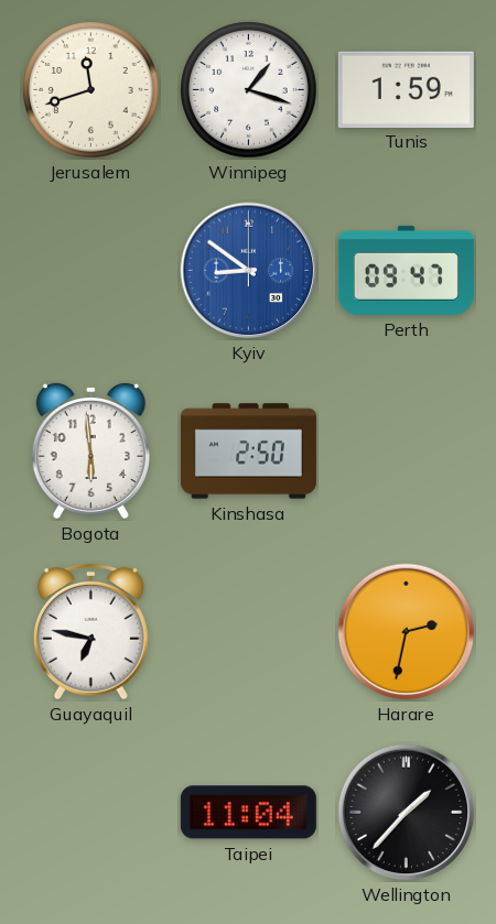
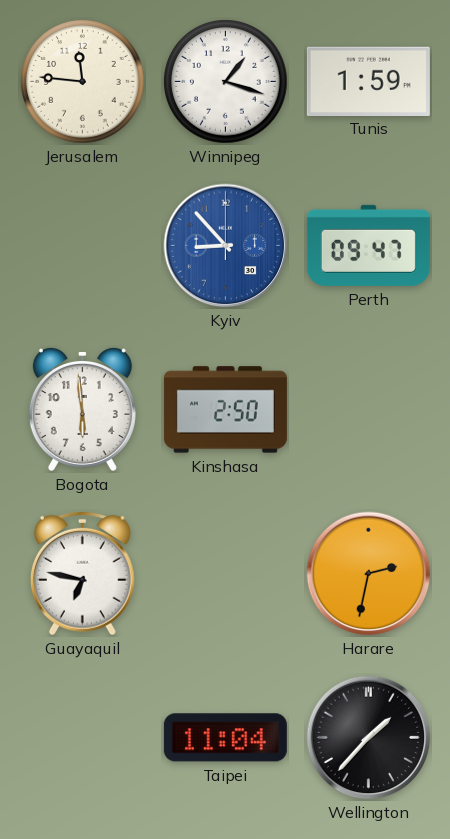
Jerusalem: 11:42 -> 11:46 (83, 82)
Kyiv: 8:51 -> 8:53 (226, 246)
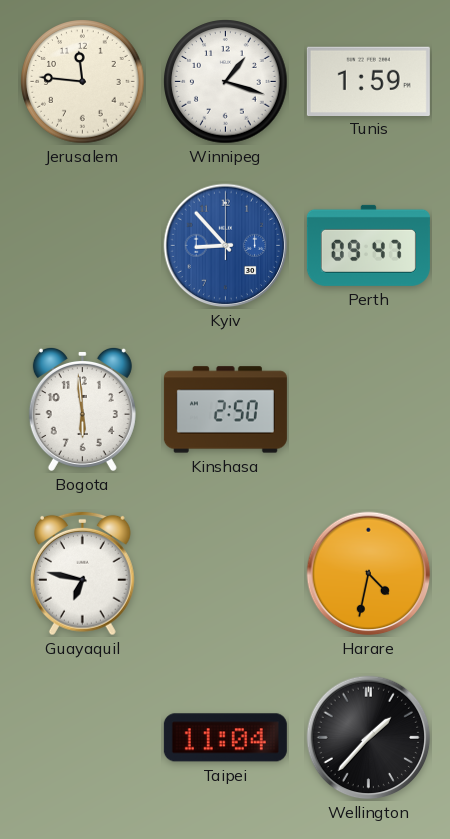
Harare: 2:32 -> 4:32 (369, 574)
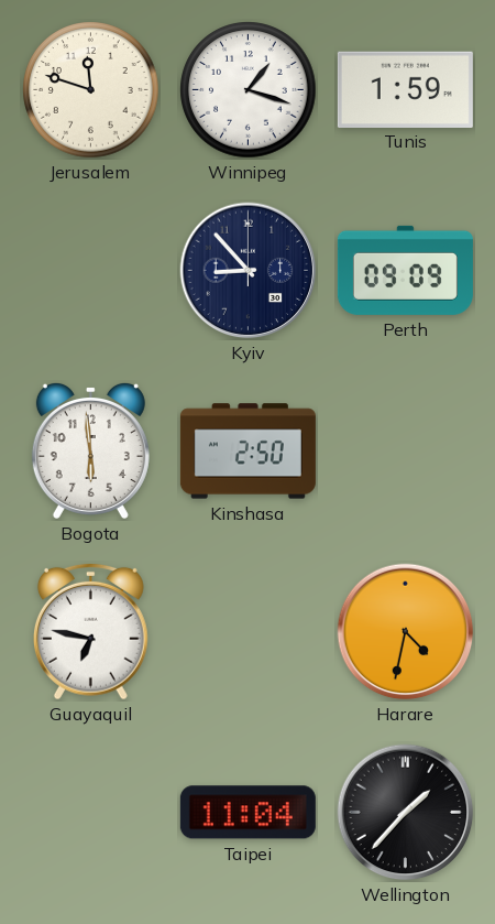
Jerusalem: 11:46 -> 11:48 (91, 90)
Kyiv dial: blue -> navy (249, 271)
Perth: 09:47 -> 09:09 (405, 270)
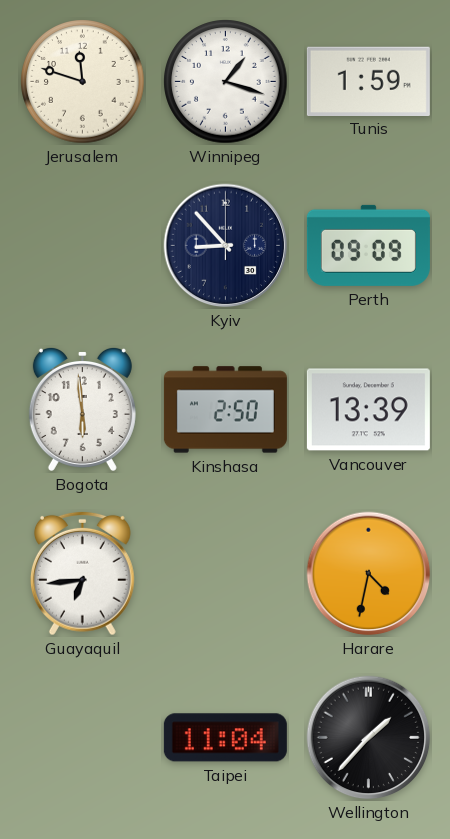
Vancouver: none -> 13:39 (368, 410)
Guayaquil: 6:47 -> 6:44 (82, 573)
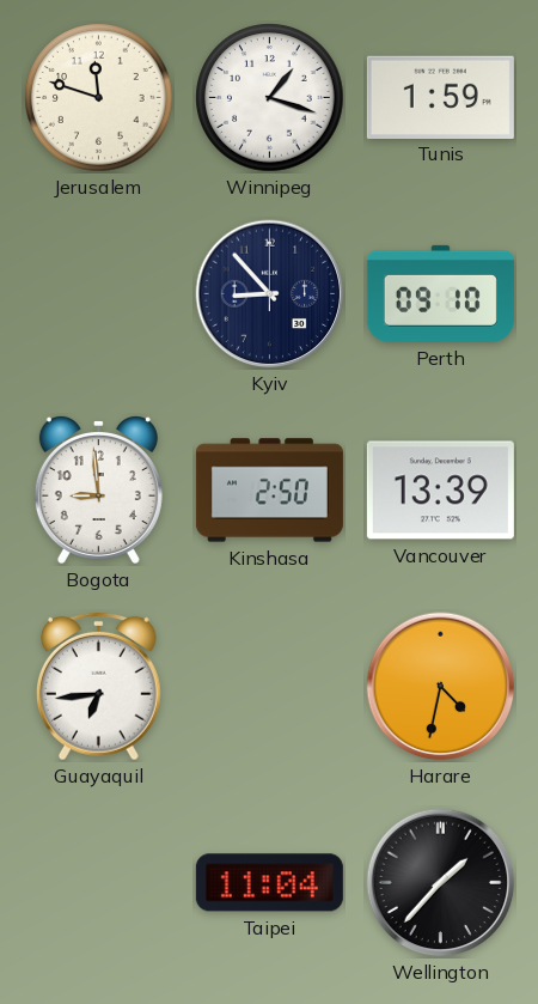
Perth: 09:09 -> 09:10 (440, 293)
Bogota: 5:59 -> 8:59 (98, 489)
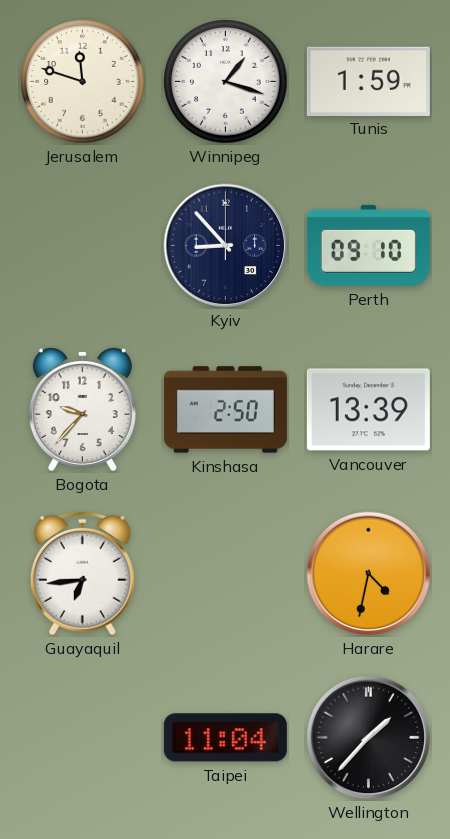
Bogota: 8:59 -> 9:37 (82, 409)
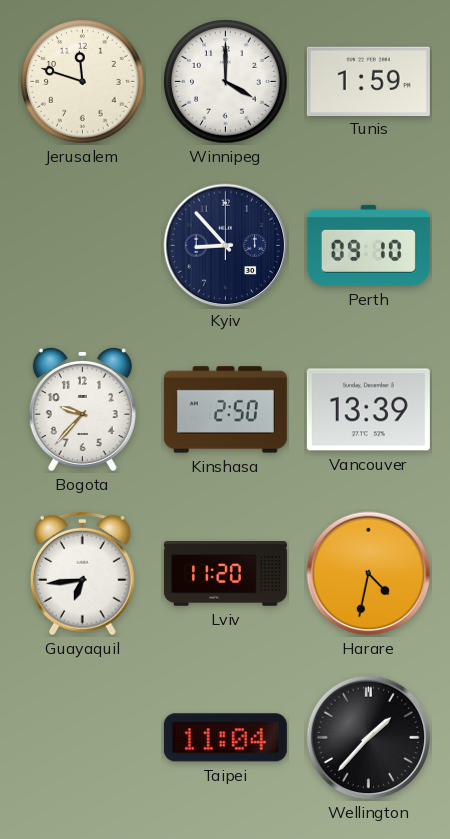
Winnipeg: 1:18 -> 4:00 (226, 82)
Lviv: none -> 11:20 (225, 574)
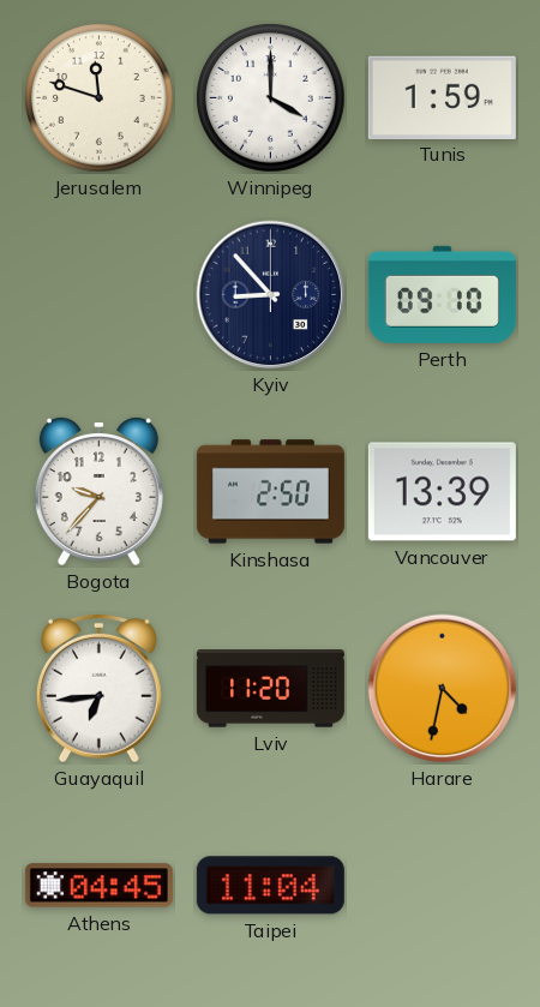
Athens: none -> 04:45 (98, 886)
Wellington: 1:37 -> none (369, 738)
